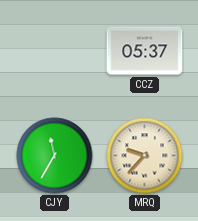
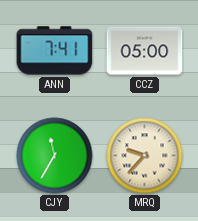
ANN: none -> 7:41 (55, 51)
CCZ: 05:37 -> 05:00 (145, 51)
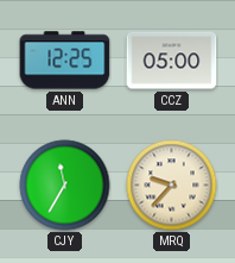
ANN: 7:41 -> 12:25 (65, 61)
